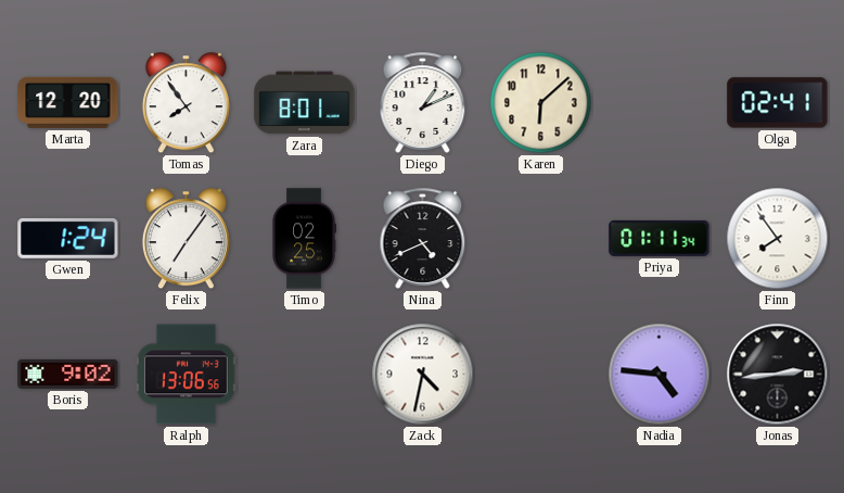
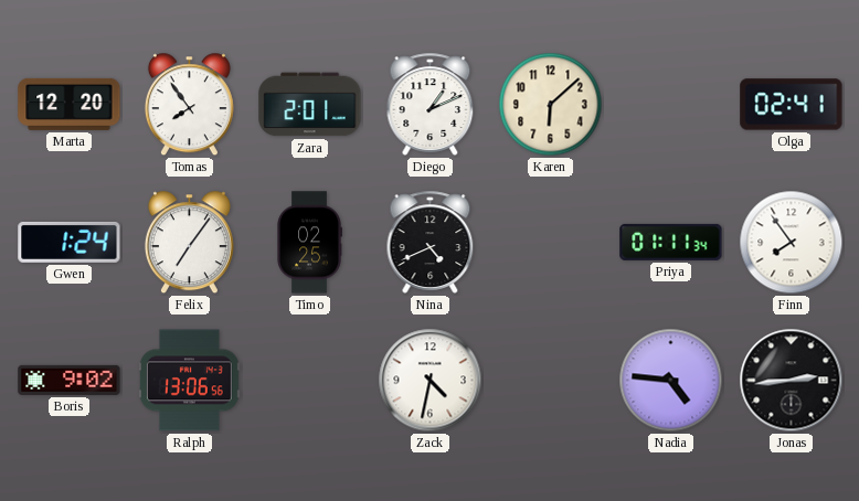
Zara: 8:01 -> 2:01 (310, 105)
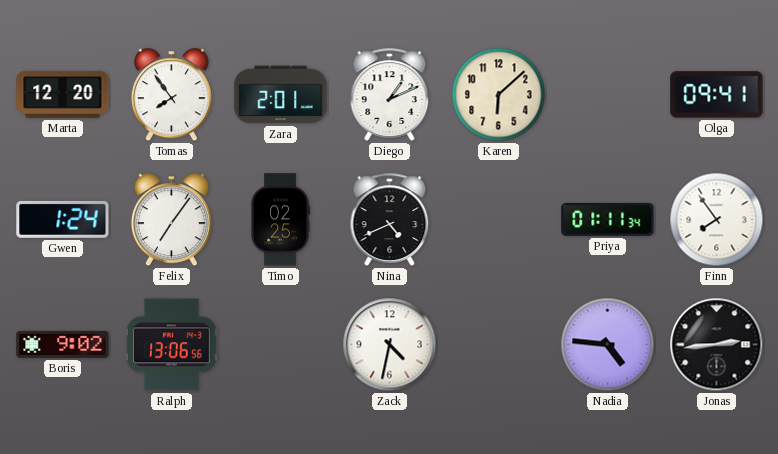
Olga: 02:41 -> 09:41 (717, 95)
